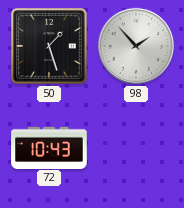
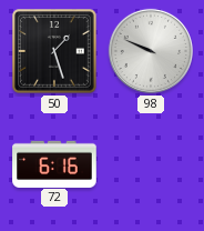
98: 1:53 -> 9:49 (151, 51)
72: 10:43 -> 6:16 (54, 163)
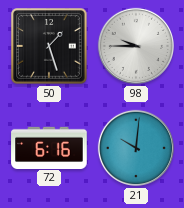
98: 9:49 -> 9:45 (136, 46)
21: none -> 10:01 (136, 148)
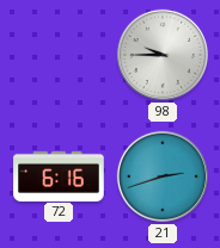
50: 1:27 -> none (49, 46)
21: 10:01 -> 2:42 (163, 176)
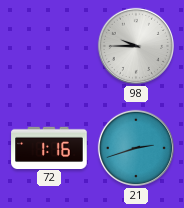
72: 6:16 -> 1:16 (49, 147)
